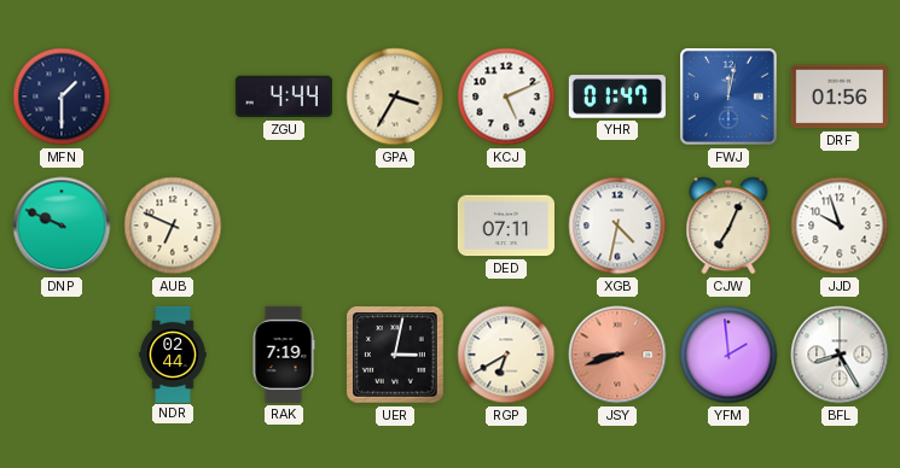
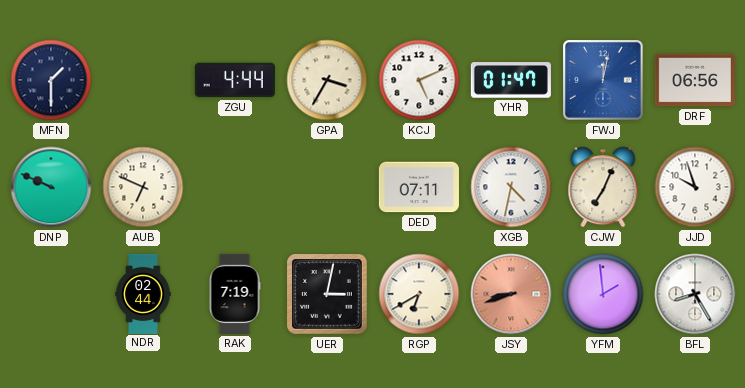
DRF: 01:56 -> 06:56 (695, 80)
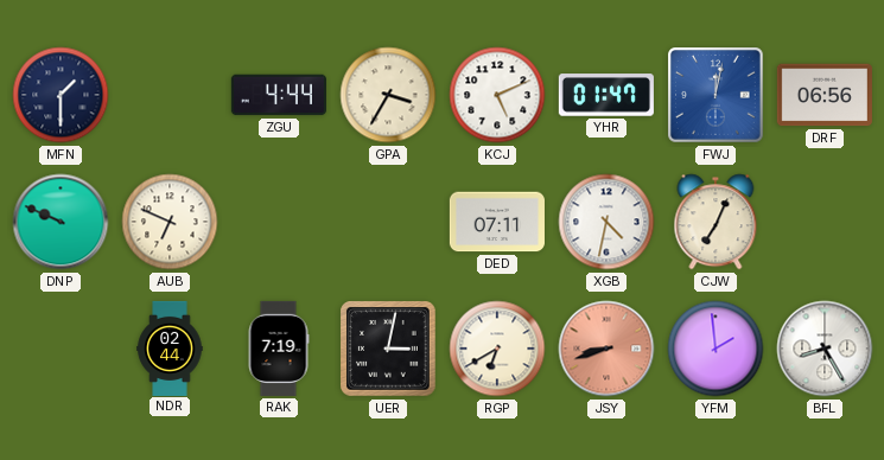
JJD: 9:57 -> none (695, 187)
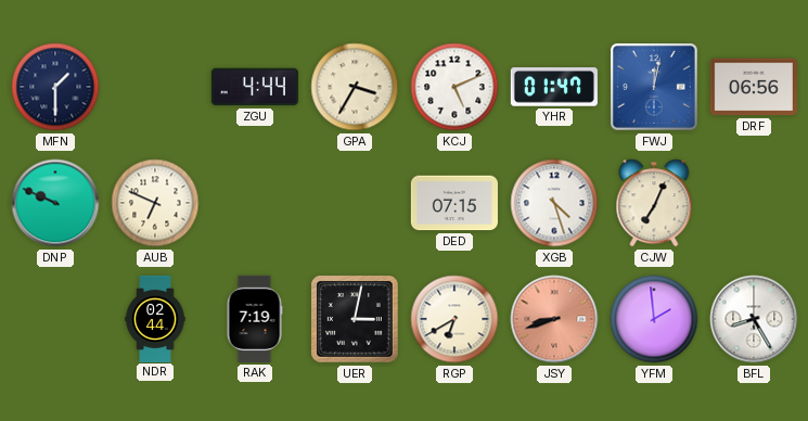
DED: 07:11 -> 07:15 (454, 203)
XGB: 4:32 -> 4:27 (554, 203)
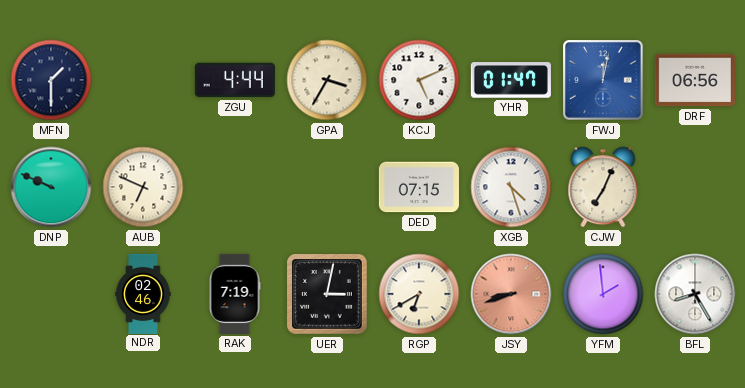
NDR: 02:44 -> 02:46 (143, 293)
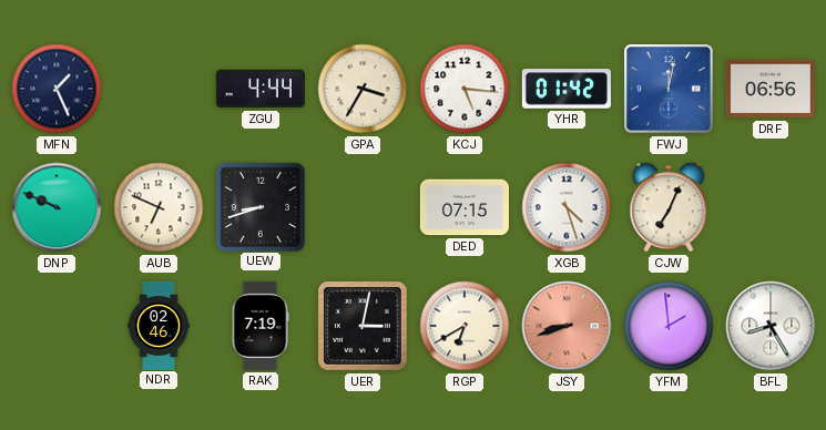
MFN: 1:30 -> 1:26 (57, 89)
KCJ: 5:11 -> 5:16 (465, 89)
YHR: 01:47 -> 01:42 (567, 89)
UEW: none -> 8:42 (259, 206)
